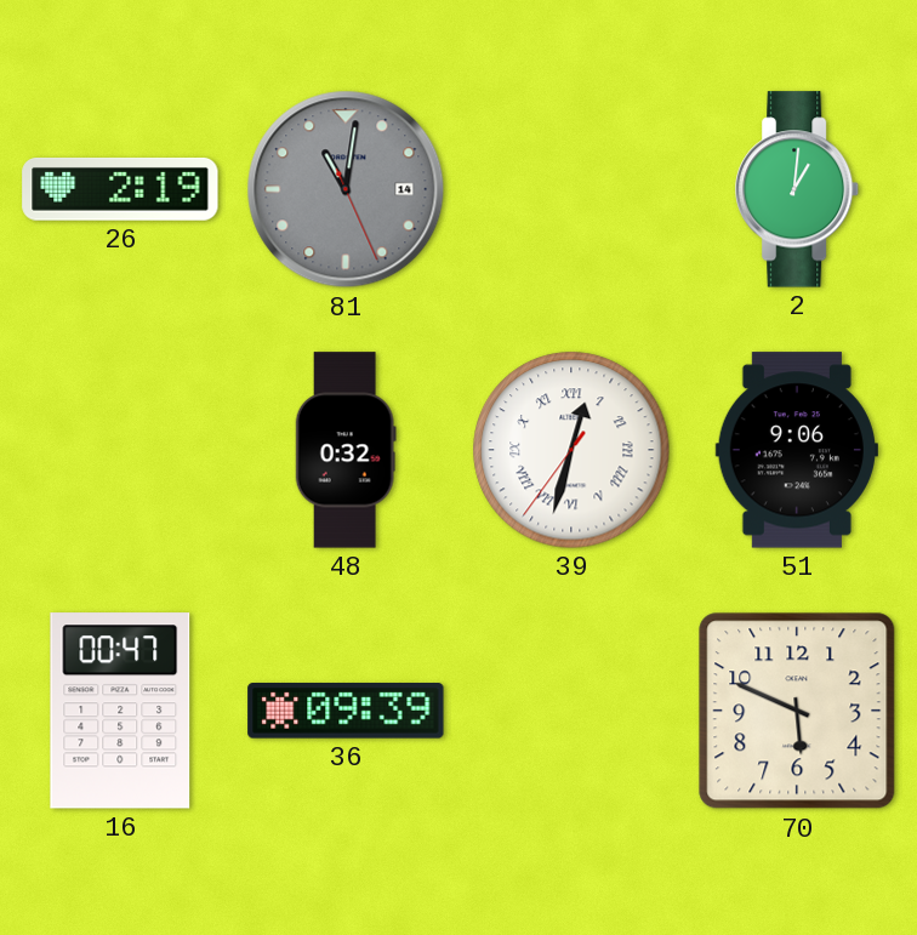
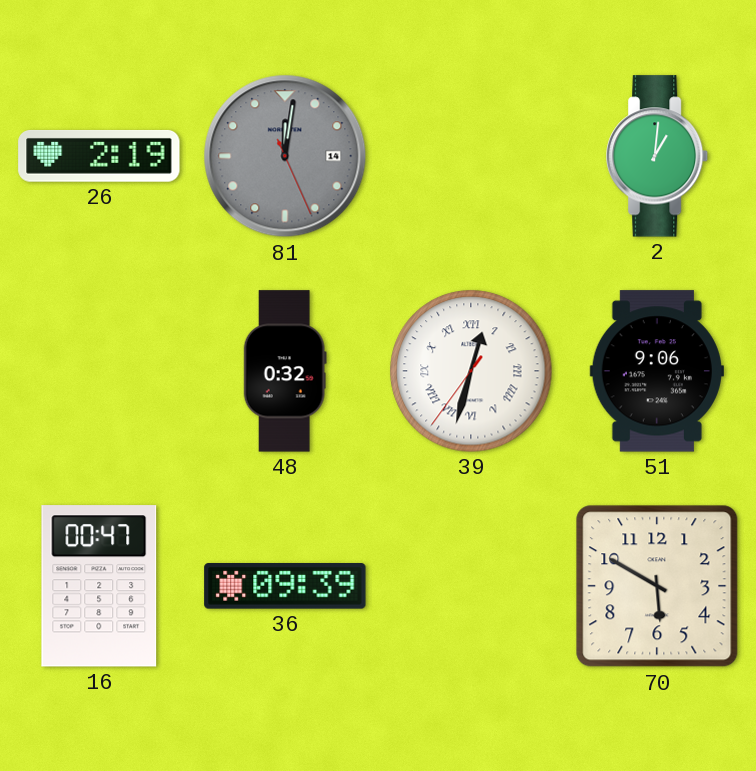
81: 11:01 -> 12:01 (285, 156)
70: 5:49 -> 5:50 (657, 586)
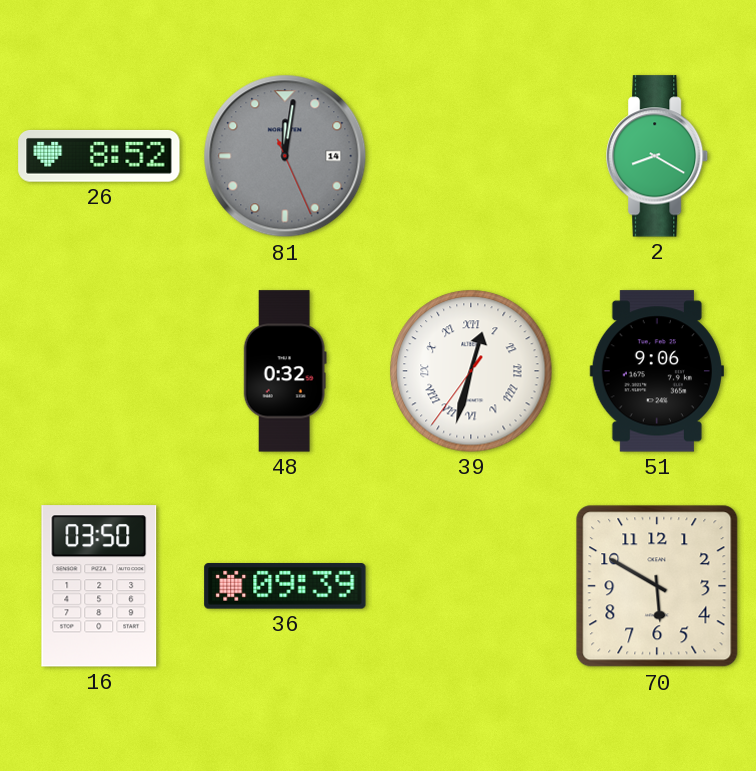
26: 2:19 -> 8:52 (99, 156)
2: 1:01 -> 8:20 (658, 156)
16: 00:47 -> 03:50 (99, 586)
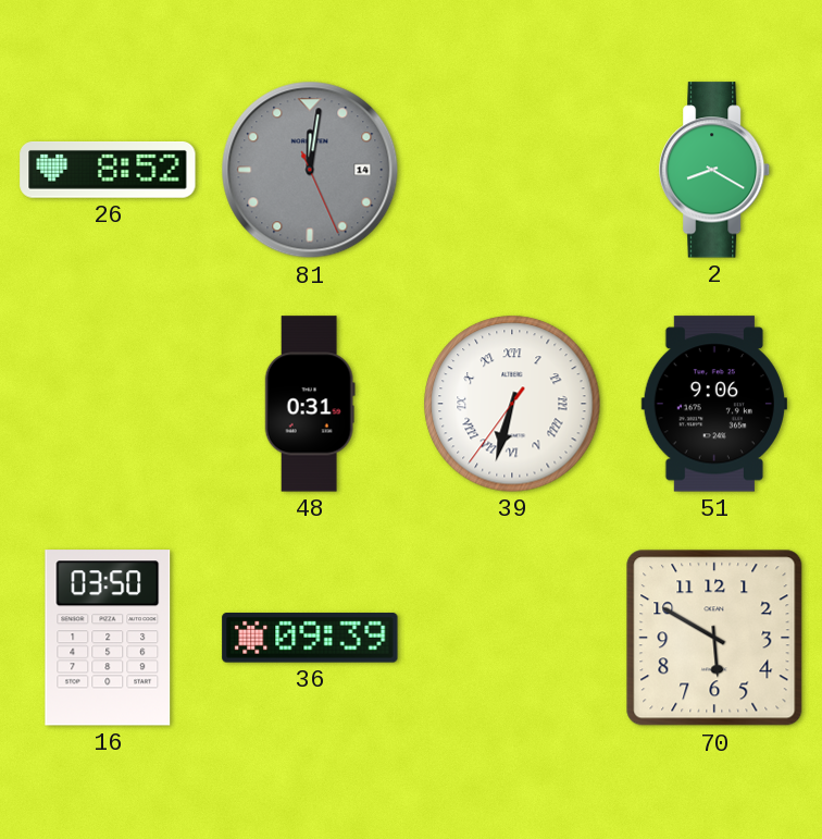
48: 0:32 -> 0:31 (310, 404)
39: 12:32 -> 6:32 (512, 404)
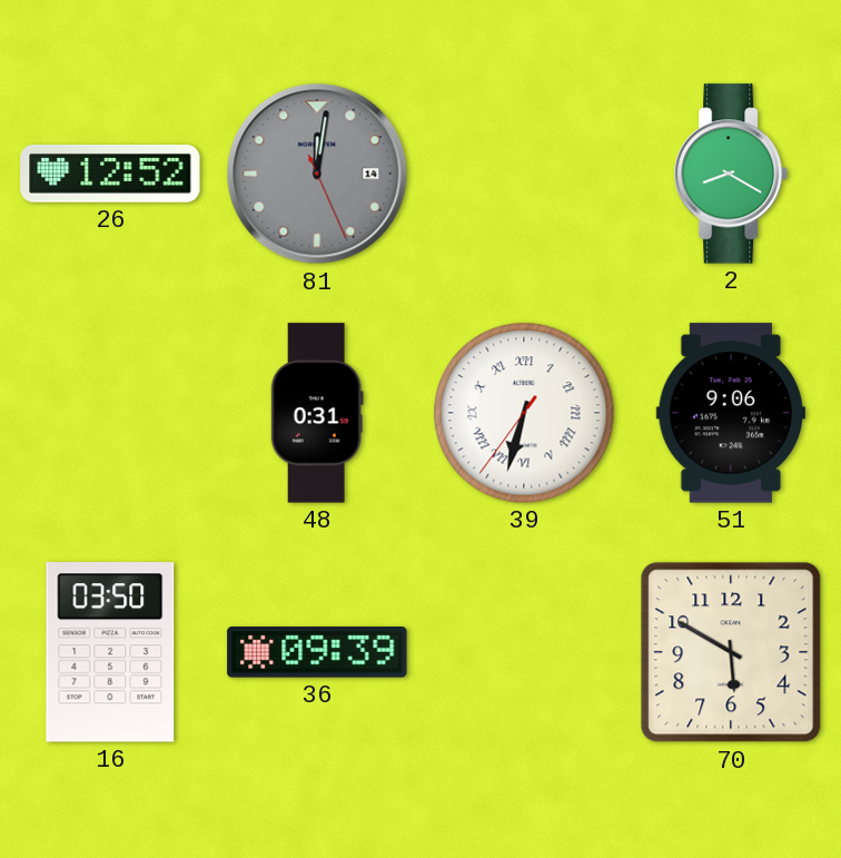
26: 8:52 -> 12:52 (110, 174)
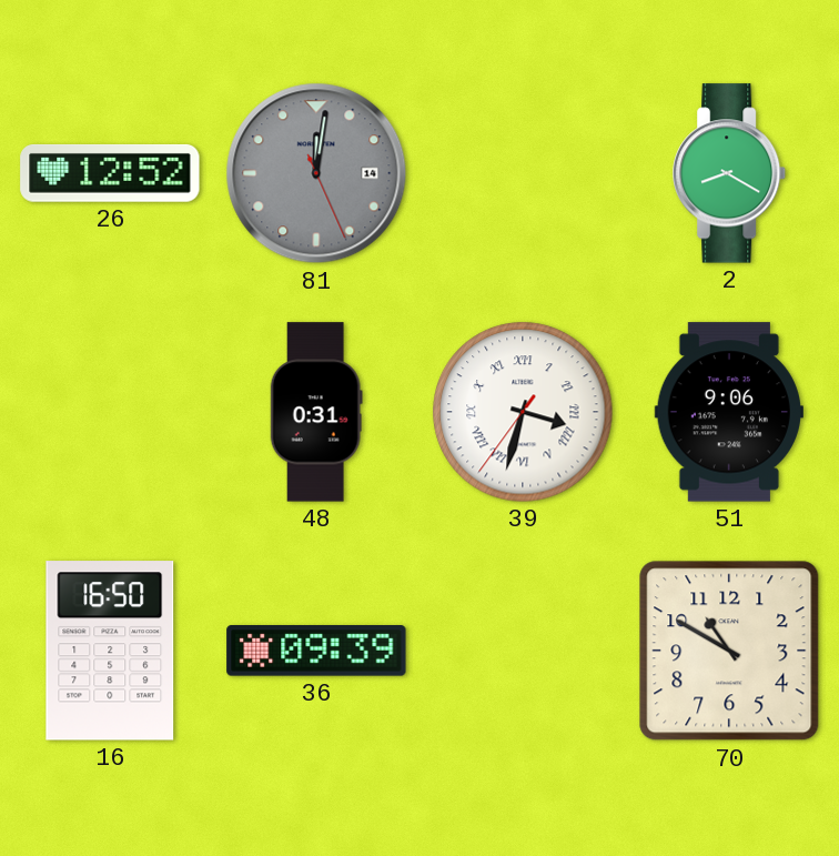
39: 6:32 -> 3:32 (523, 412)
16: 03:50 -> 16:50 (110, 651)
70: 5:50 -> 10:50 (729, 651)
